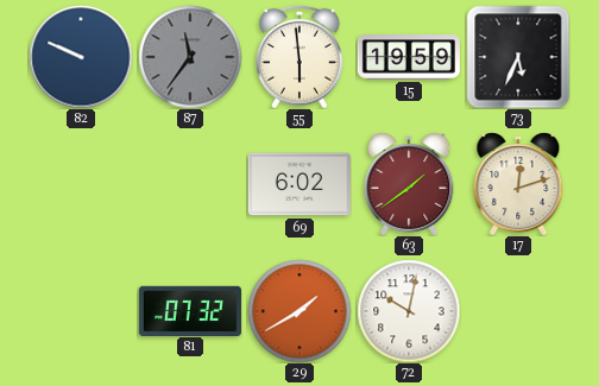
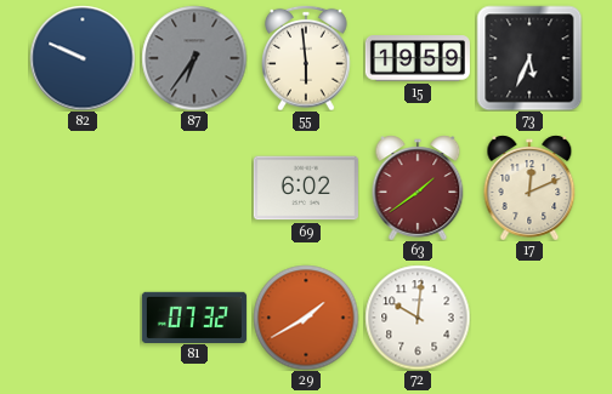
87: 11:36 -> 6:36 (194, 58)
17: 12:12 -> 12:11 (529, 188)
72: 10:02 -> 10:01 (418, 318)
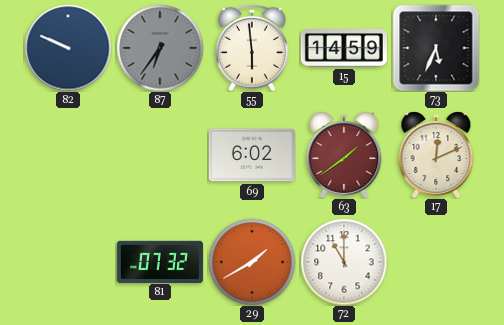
15: 19:59 -> 14:59 (344, 48)
72: 10:01 -> 11:00 (344, 262)
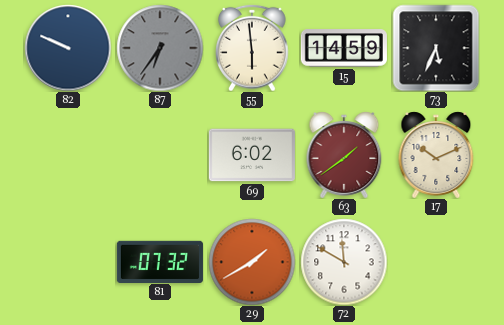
17: 12:11 -> 10:11 (436, 155)
72: 11:00 -> 11:50 (344, 262)
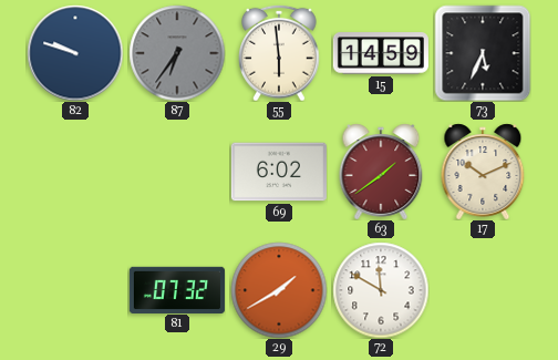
82: 9:49 -> 9:48 (75, 53)
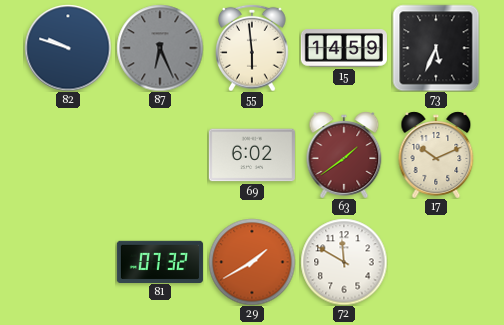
87: 6:36 -> 6:26 (160, 48)
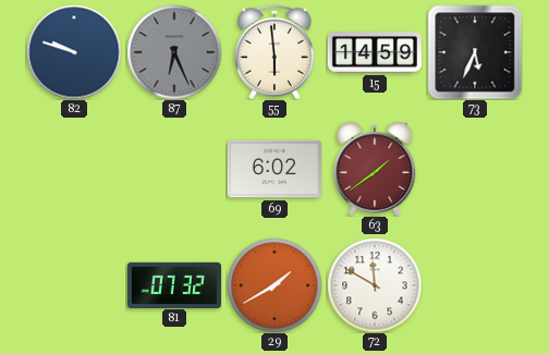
17: 10:11 -> none (436, 155)
